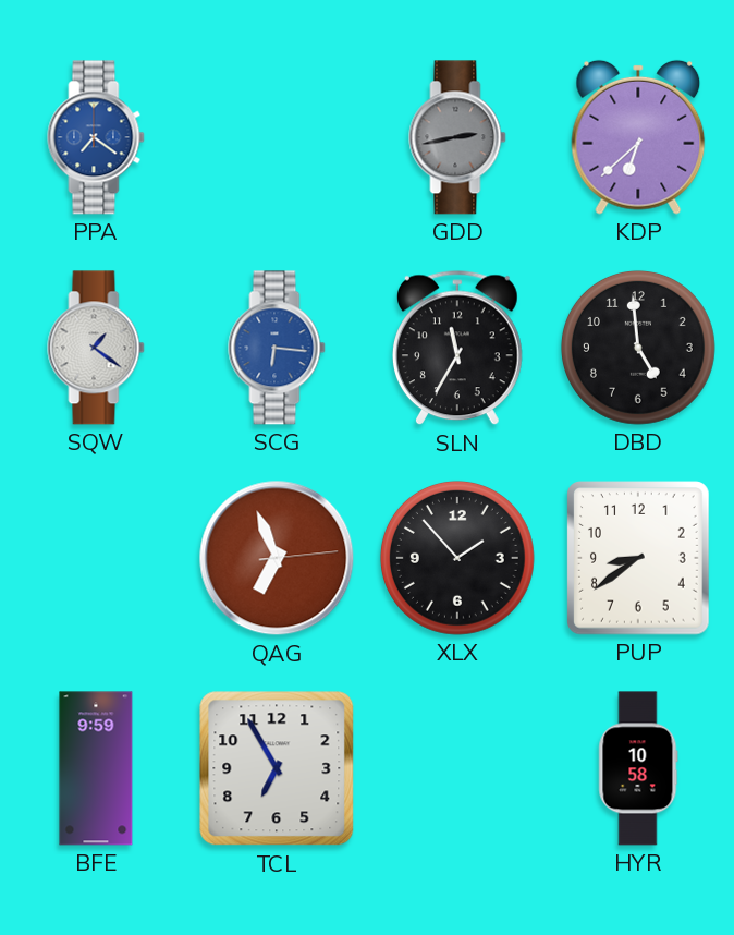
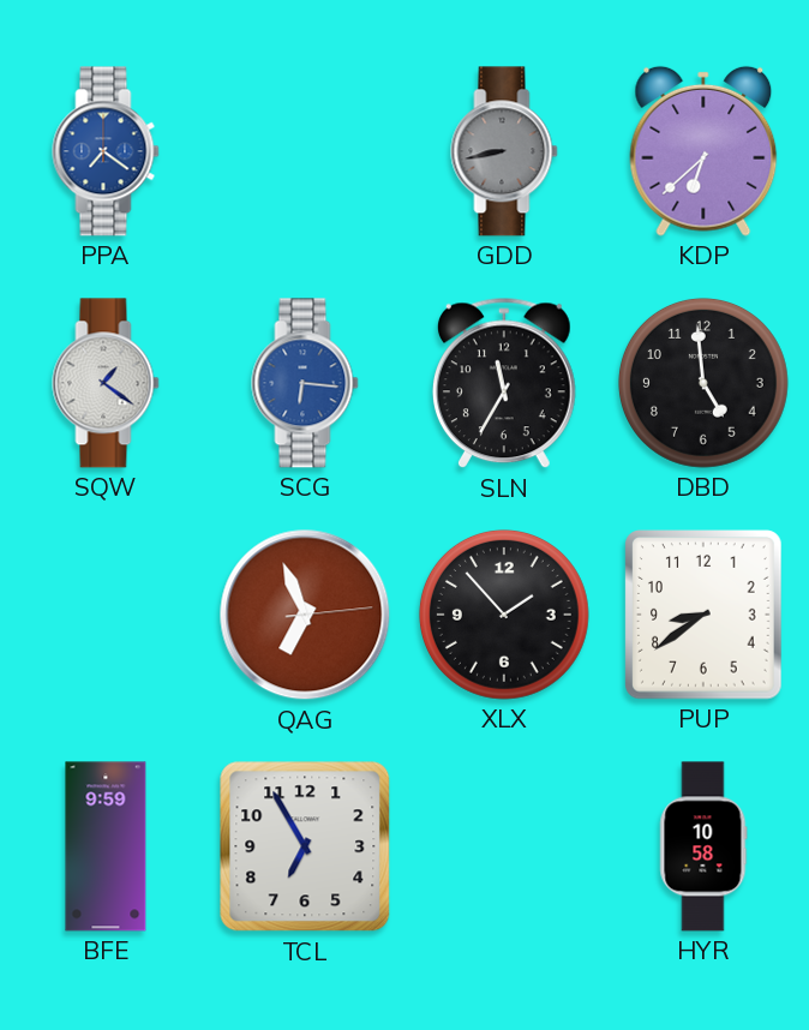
GDD: 2:43 -> 8:43 (504, 151)
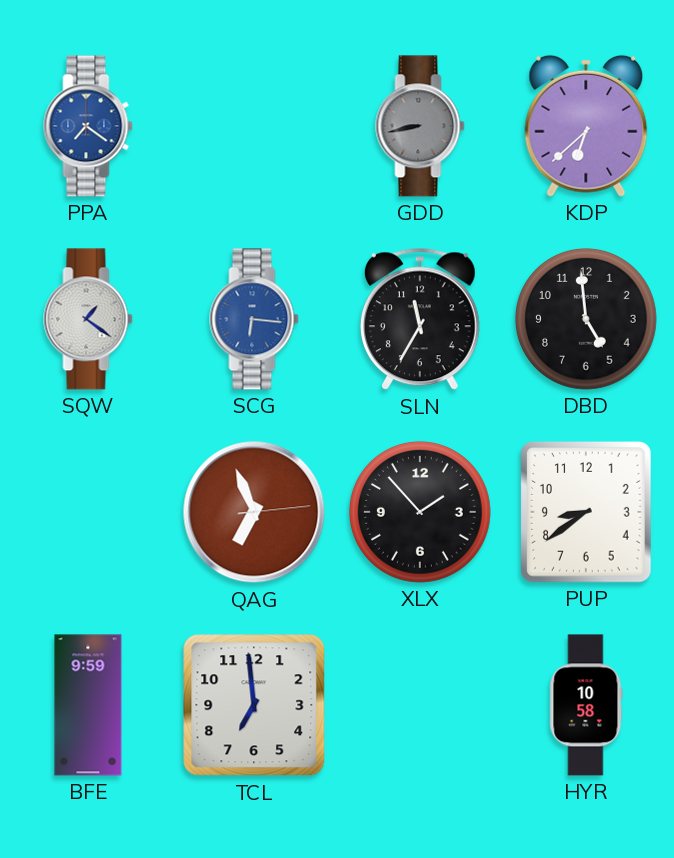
TCL: 6:55 -> 6:59 (254, 705)
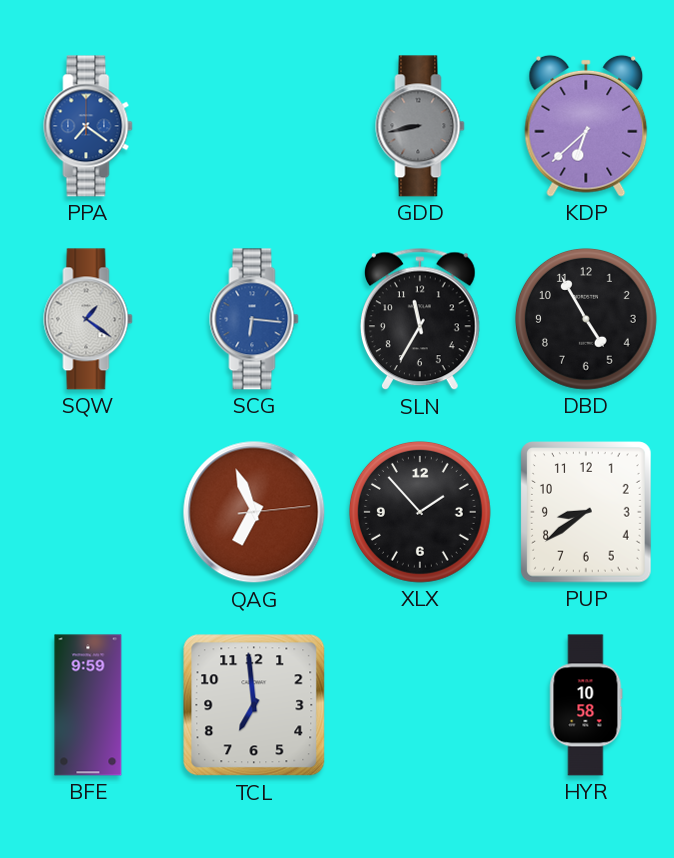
DBD: 4:59 -> 4:55 (586, 319)
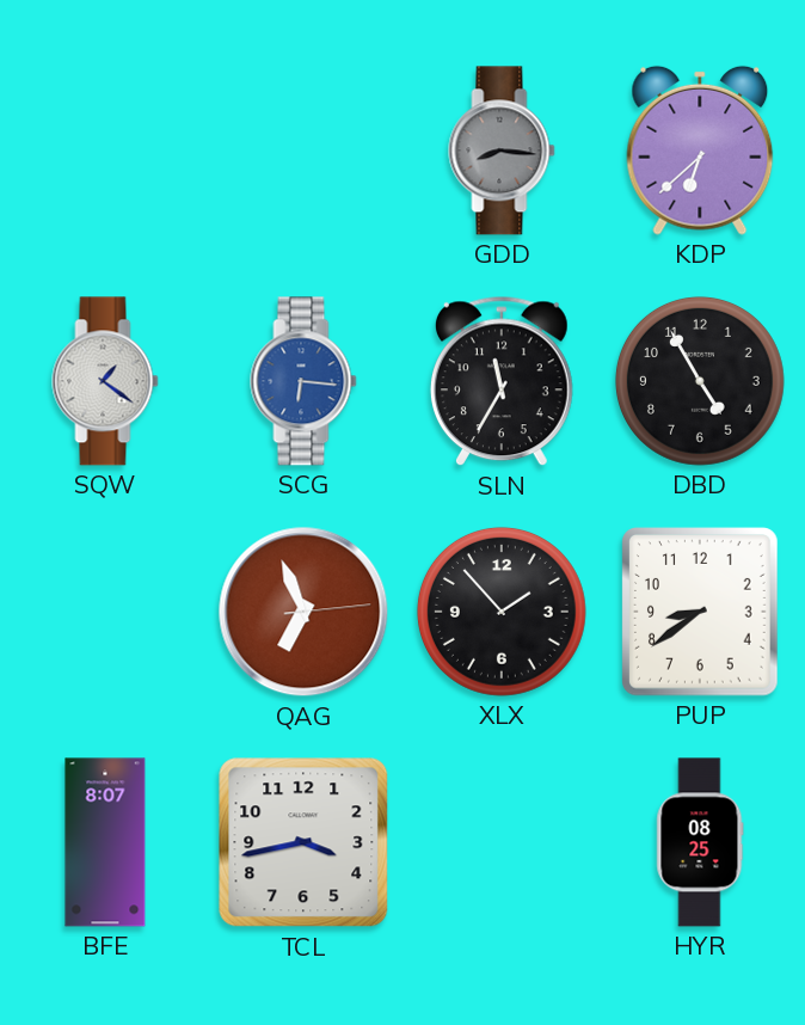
PPA: 7:21 -> none (88, 126)
GDD: 8:43 -> 8:16 (502, 151)
BFE: 9:59 -> 8:07 (105, 842)
TCL: 6:59 -> 3:43 (303, 842)
HYR: 10:58 -> 08:25 (700, 842)
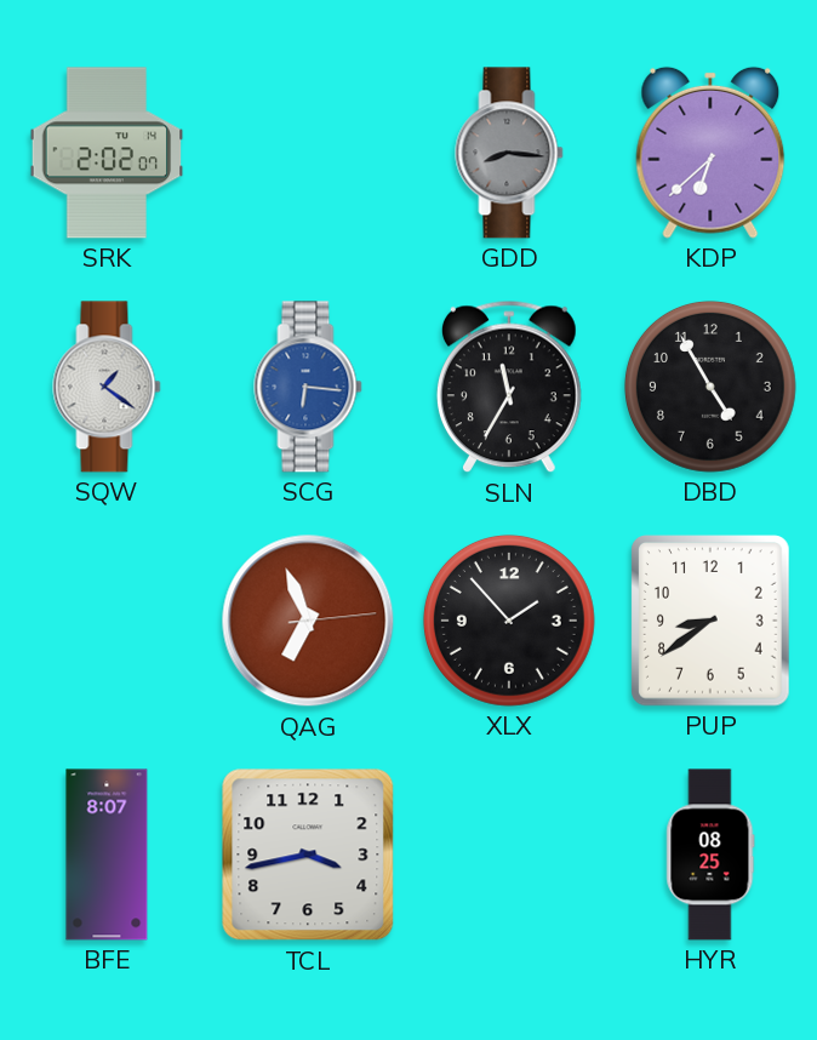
SRK: none -> 2:02 (107, 153)
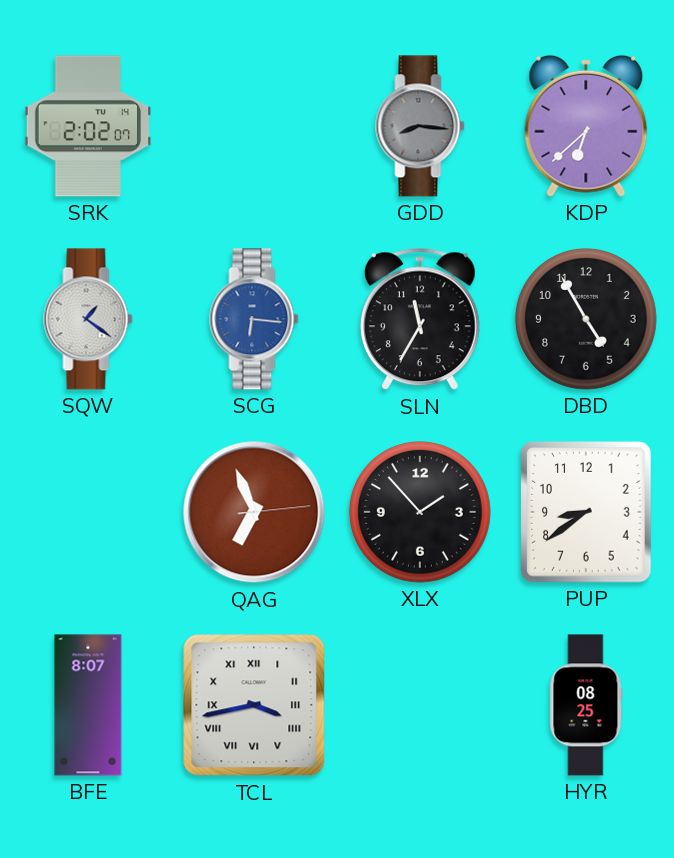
TCL numerals: Arabic -> Roman (254, 705)
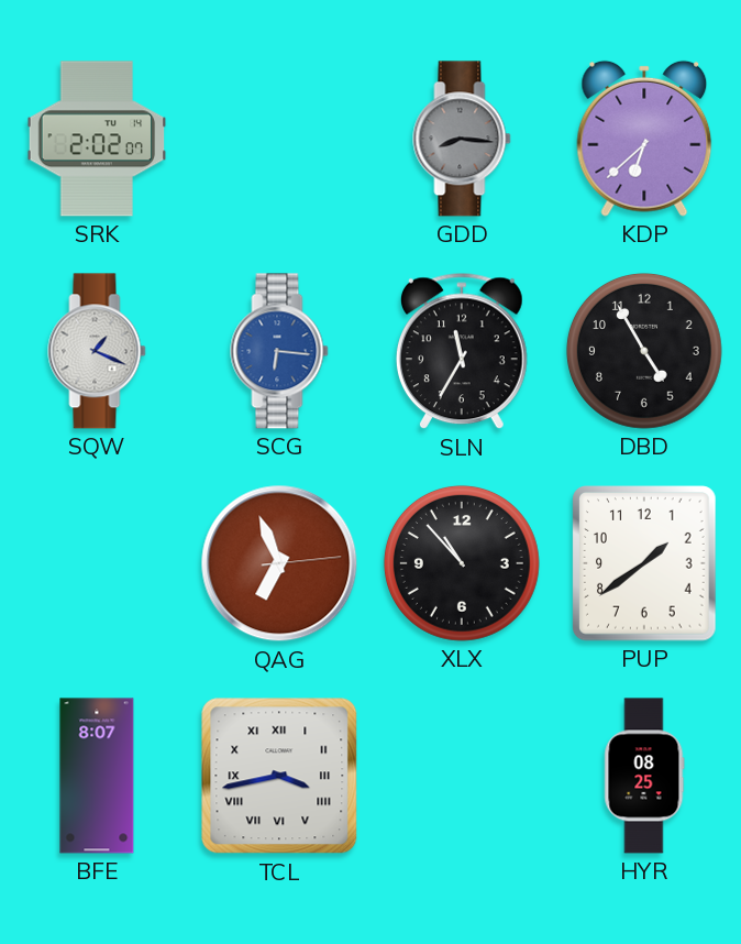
SQW: 1:21 -> 1:19 (97, 351)
XLX: 1:53 -> 10:53 (462, 563)
PUP: 8:39 -> 1:39 (644, 563)
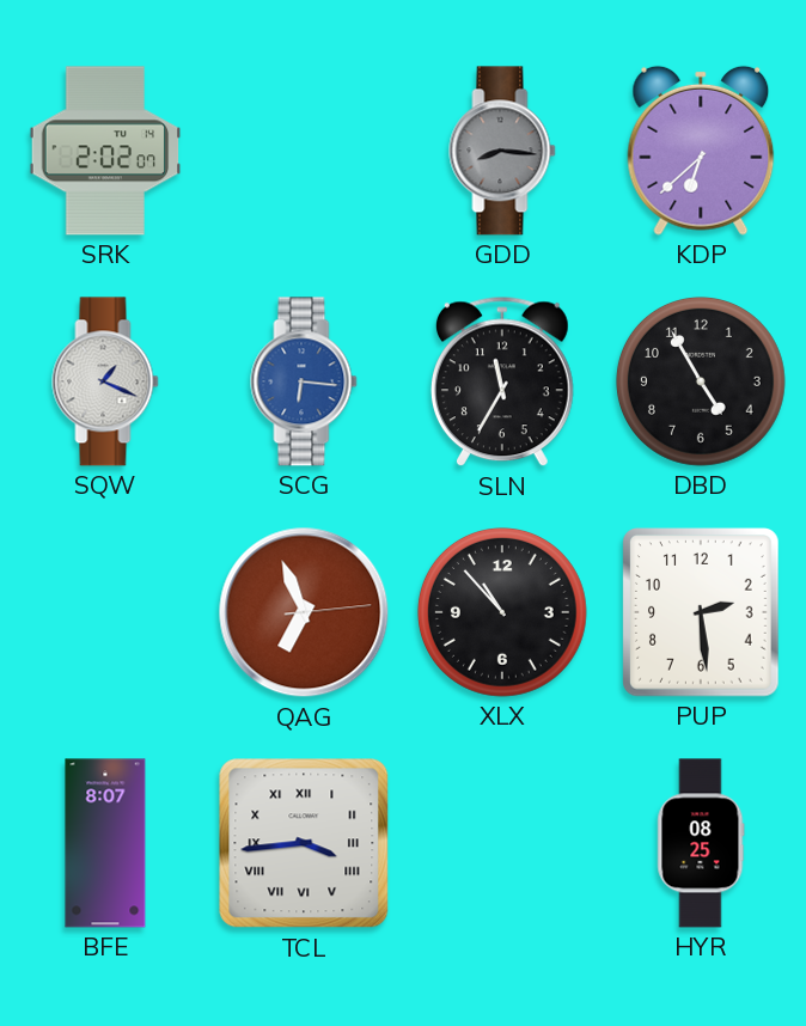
PUP: 1:39 -> 2:29 (701, 612)
TCL: 3:43 -> 3:44 (304, 843)
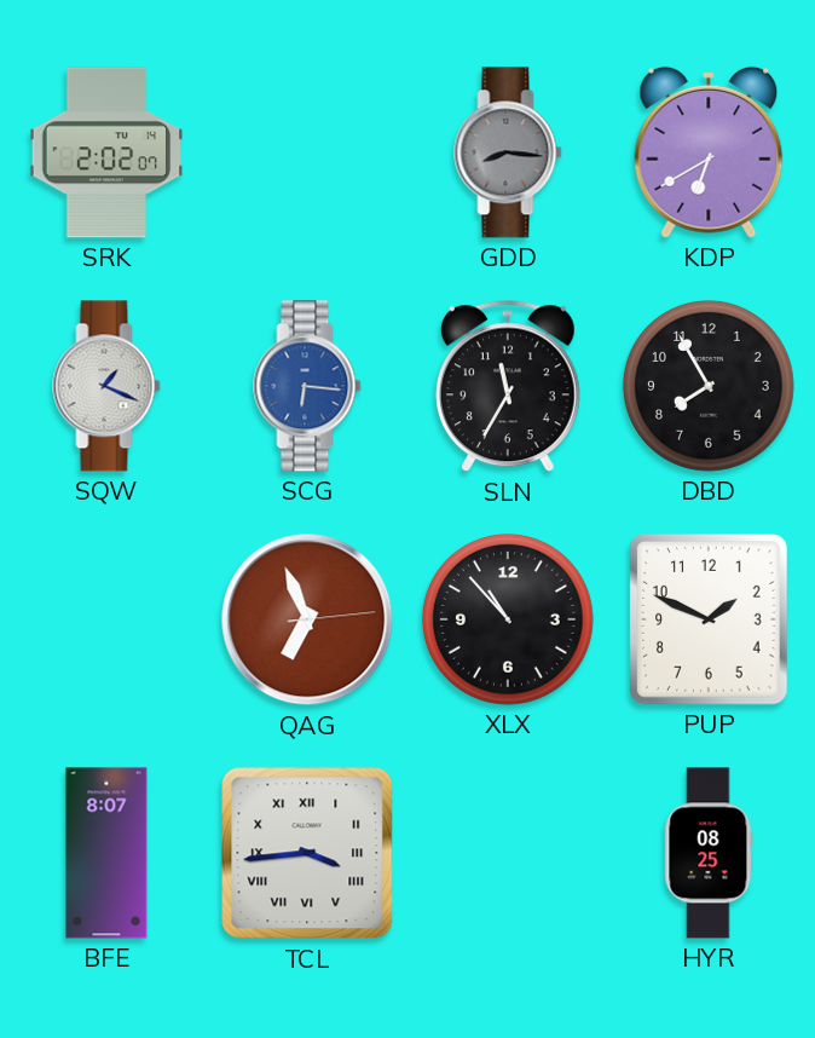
KDP: 6:38 -> 6:40 (709, 152)
DBD: 4:55 -> 7:55 (709, 386)
PUP: 2:29 -> 1:49 (709, 619)
